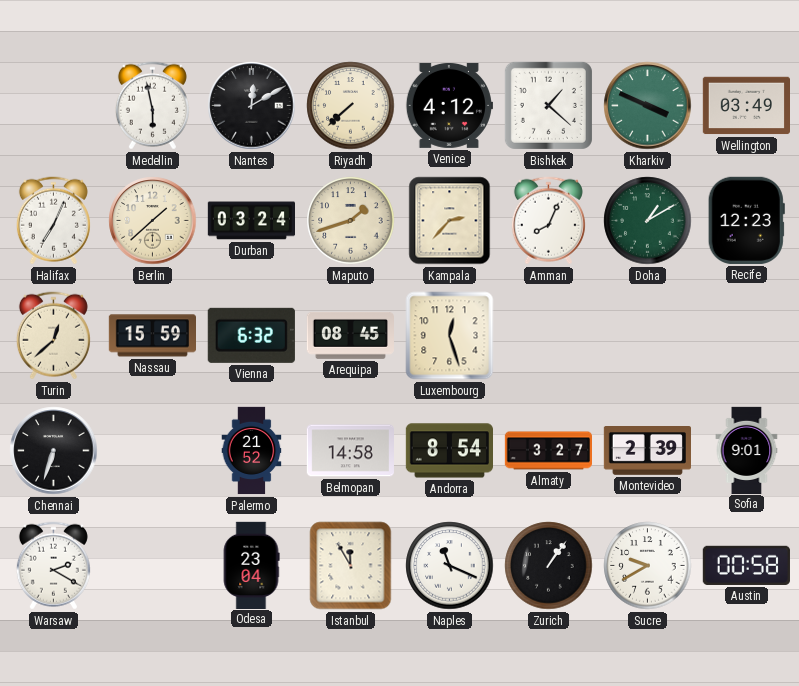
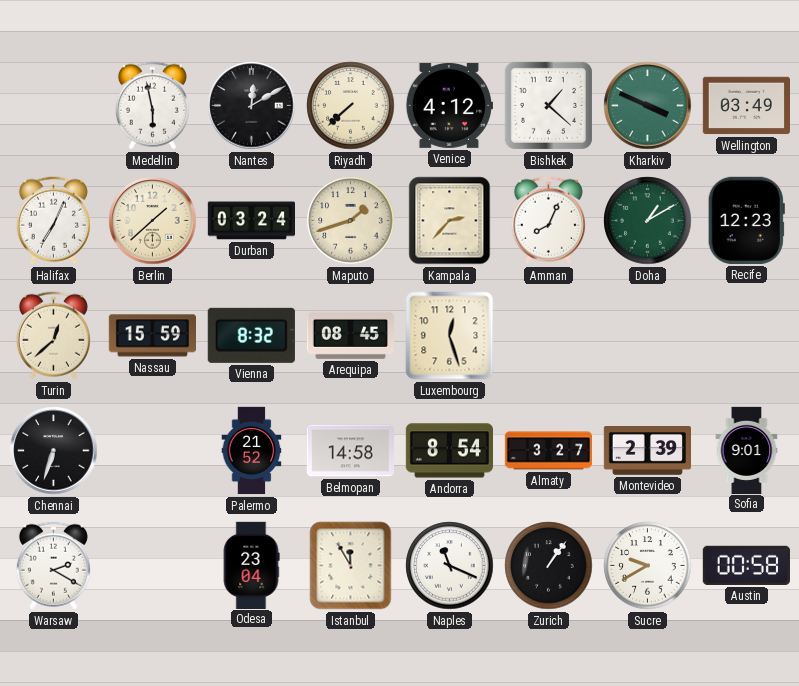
Vienna: 6:32 -> 8:32 (251, 335)
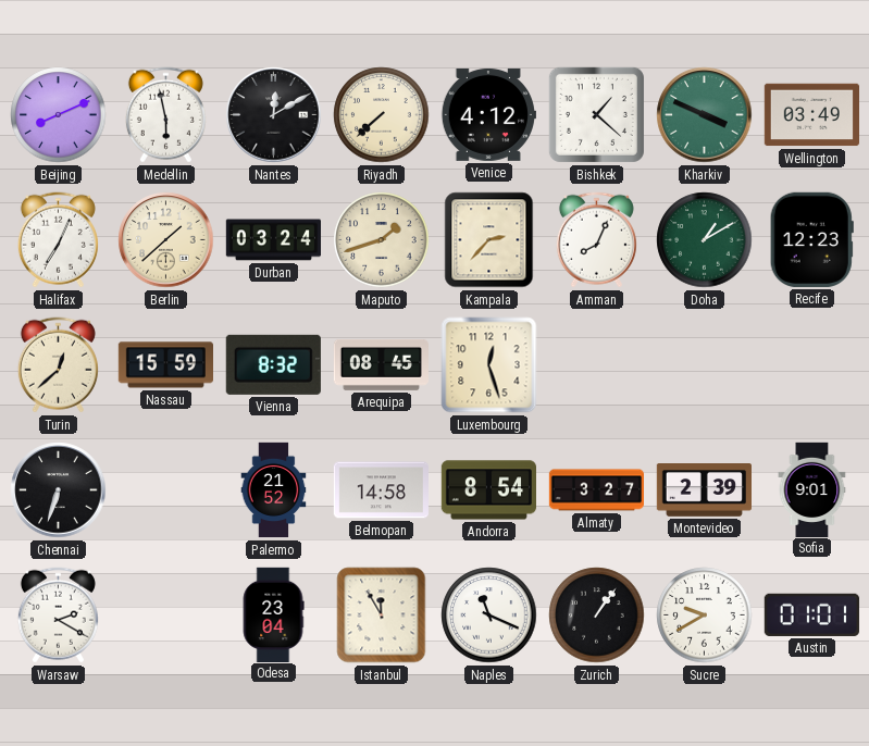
Beijing: none -> 8:11 (59, 115)
Austin: 00:58 -> 01:01 (811, 614)
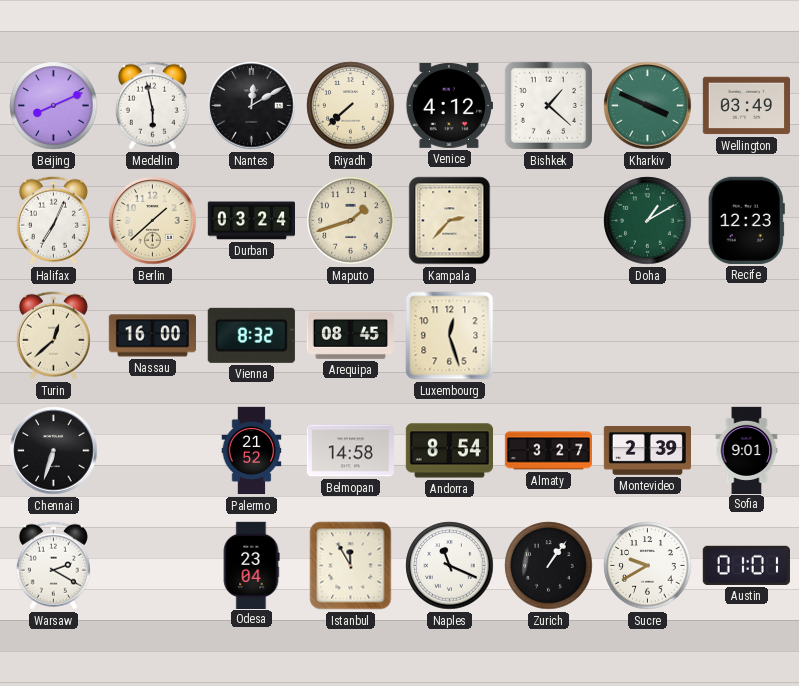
Amman: 8:04 -> none (596, 240)
Nassau: 15:59 -> 16:00 (152, 336)
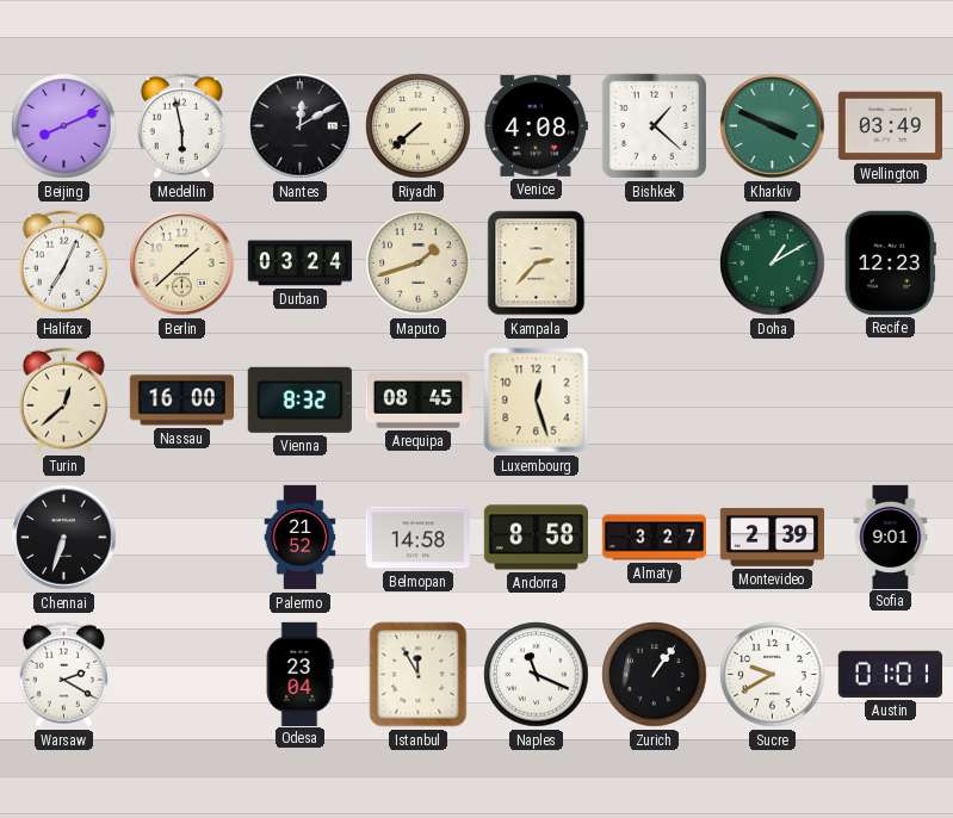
Venice: 4:12 -> 4:08 (536, 125)
Andorra: 8:54 -> 8:58 (536, 538)
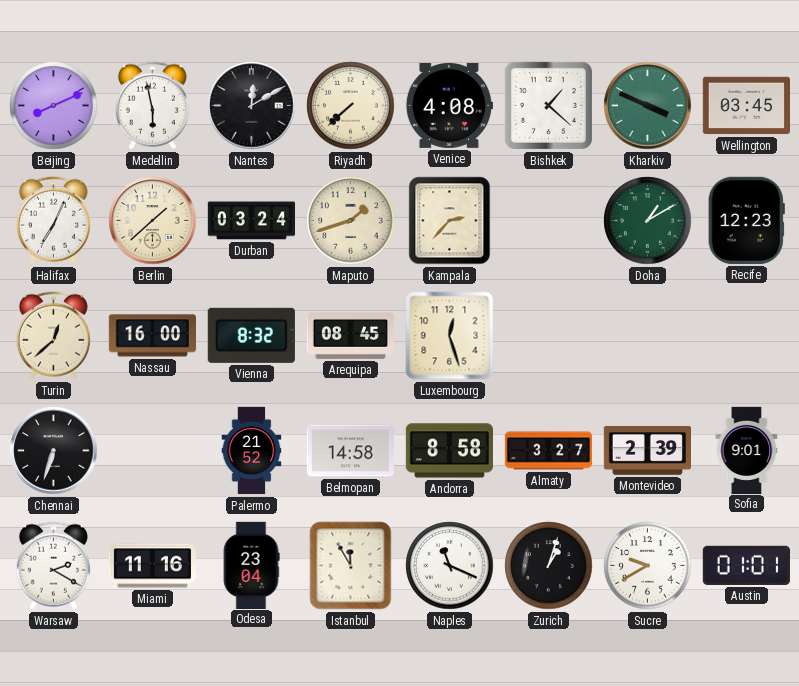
Wellington: 03:49 -> 03:45 (746, 106)
Miami: none -> 11:16 (152, 566)
Zurich: 1:06 -> 1:03 (549, 566)
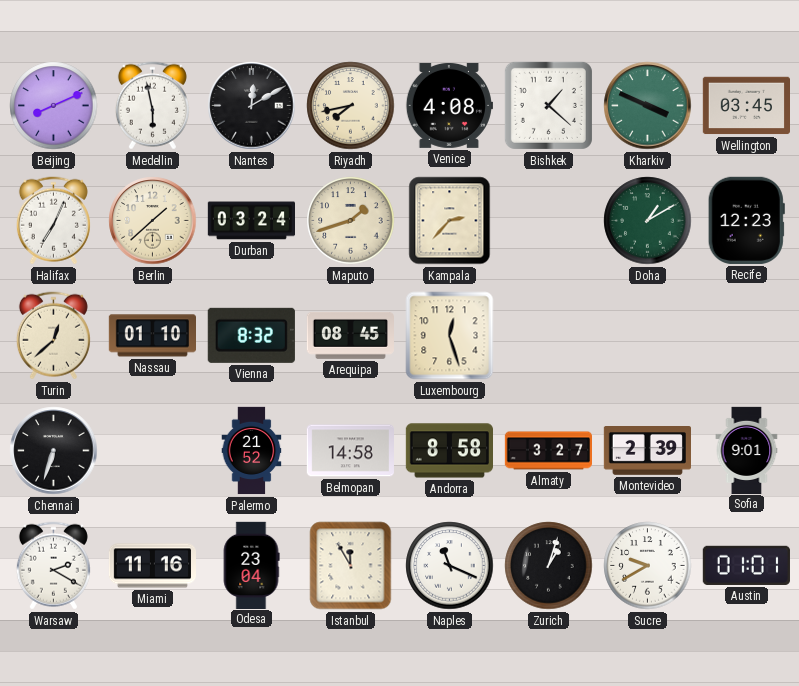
Riyadh: 7:38 -> 7:43 (351, 106)
Nassau: 16:00 -> 01:10 (152, 336)
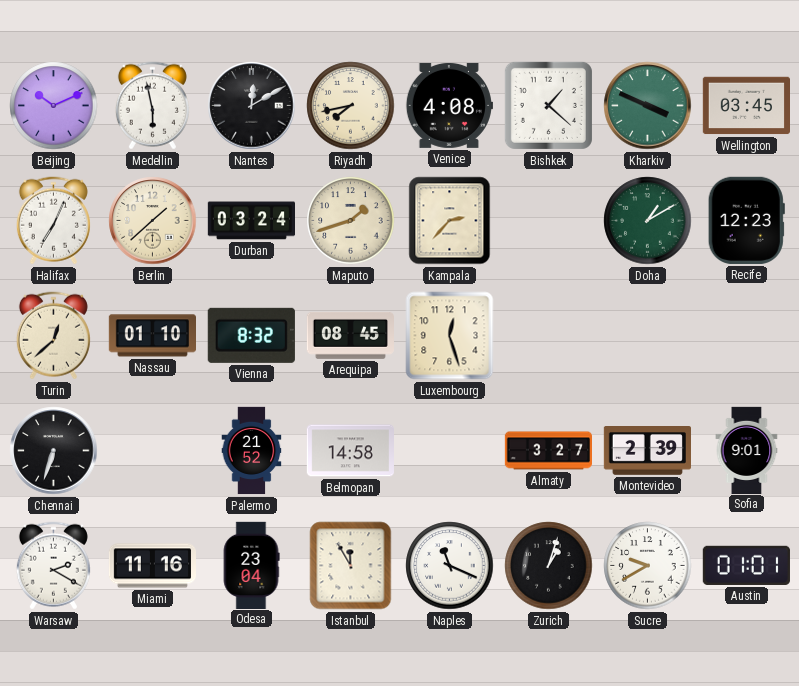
Beijing: 8:11 -> 10:11 (54, 106)
Andorra: 8:58 -> none (449, 451)
